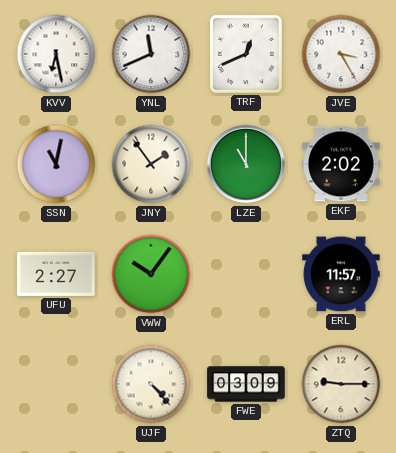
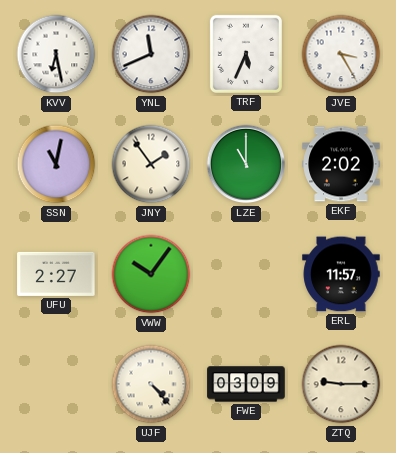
TRF: 12:41 -> 5:34 (246, 54)
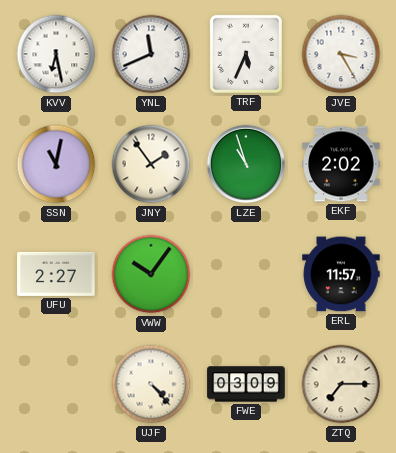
LZE: 11:00 -> 10:57 (246, 164)
ZTQ: 9:15 -> 7:15 (341, 384)
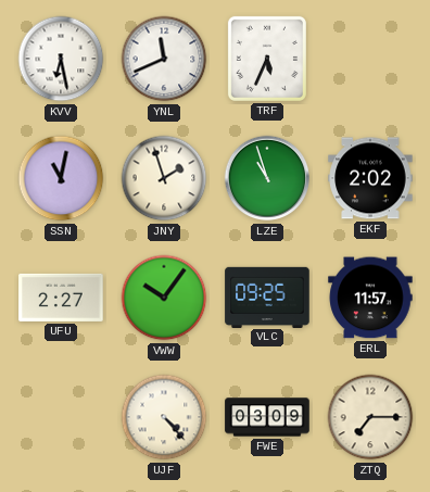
JVE: 3:25 -> none (341, 54)
JNY: 1:54 -> 1:57 (164, 178)
VLC: none -> 09:25 (267, 297)
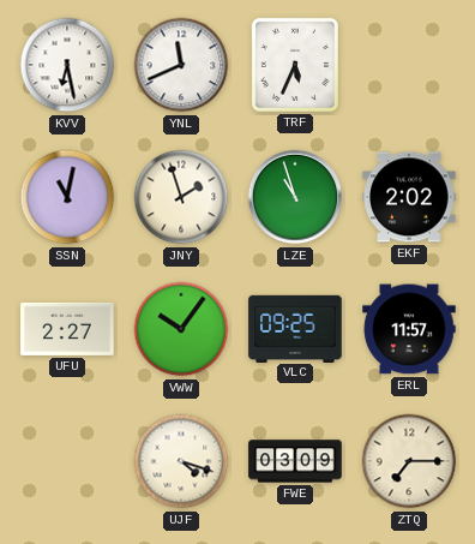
UJF: 4:23 -> 4:18 (181, 461)
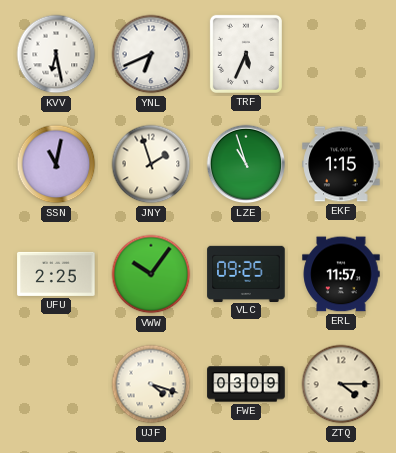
YNL: 11:41 -> 6:41 (151, 54)
EKF: 2:02 -> 1:15 (341, 164)
UFU: 2:27 -> 2:25 (56, 274)
ZTQ: 7:15 -> 4:15 (341, 384)
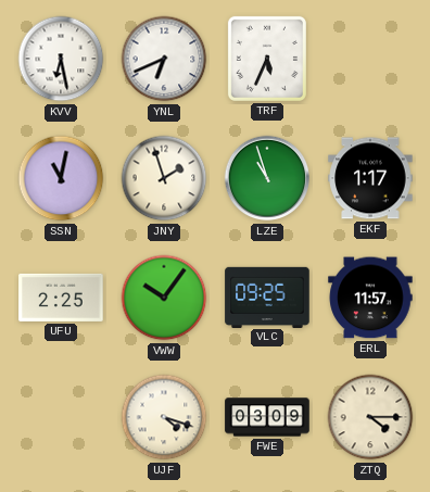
EKF: 1:15 -> 1:17 (370, 178)
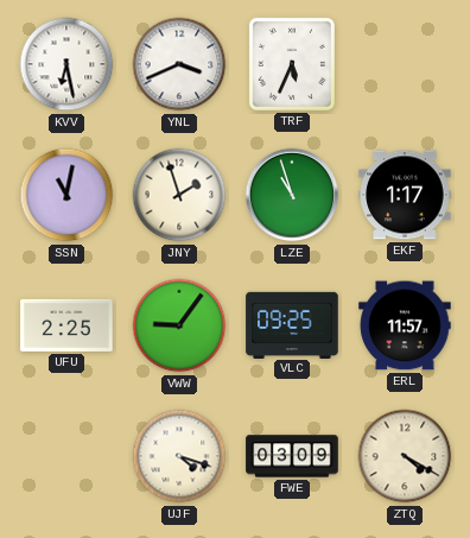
YNL: 6:41 -> 3:41 (179, 64)
VWW: 10:06 -> 9:06 (179, 325)
ZTQ: 4:15 -> 4:20 (405, 456)
